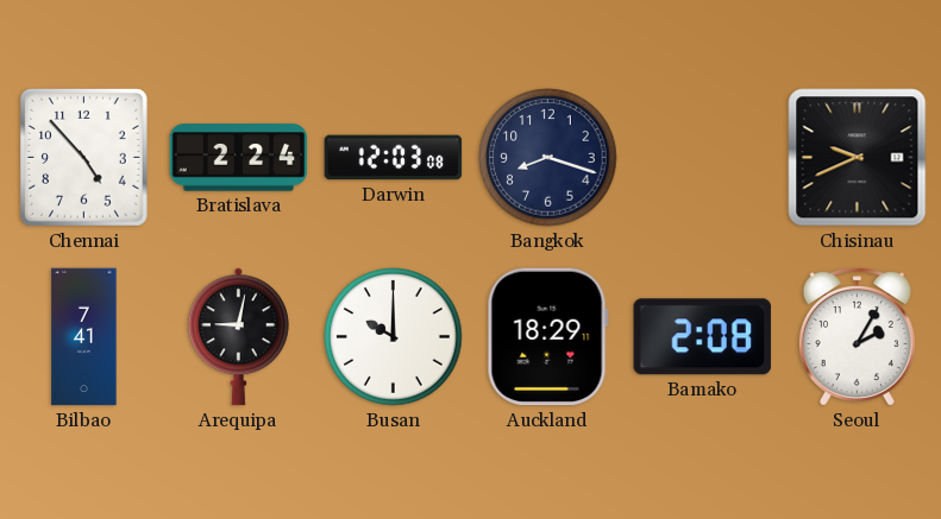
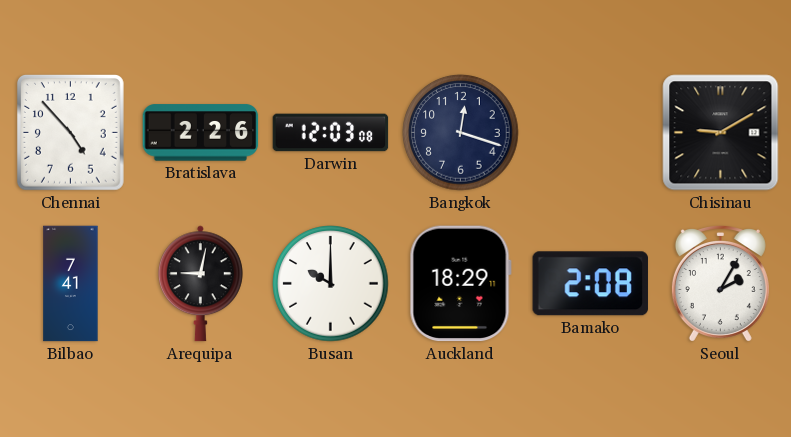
Bratislava: 2:24 -> 2:26 (201, 133)
Bangkok: 8:18 -> 12:18 (461, 133)
Chisinau: 9:41 -> 9:10 (721, 133)
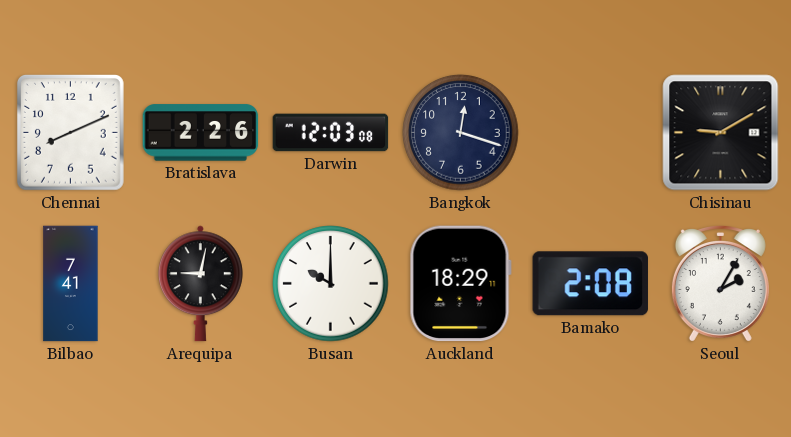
Chennai: 4:53 -> 8:11 (70, 132)
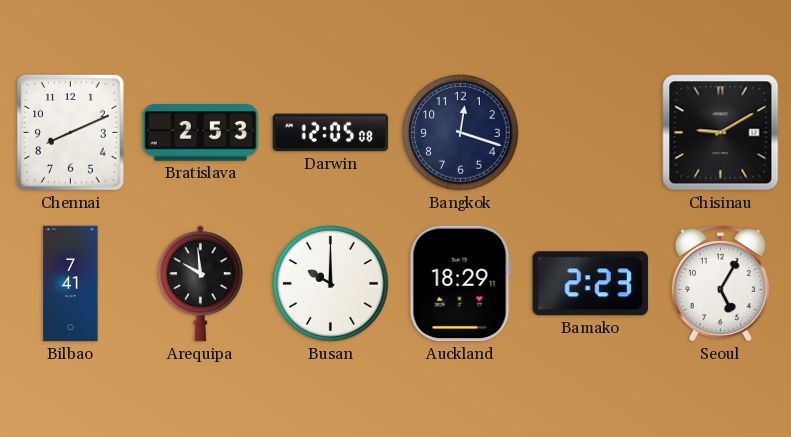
Bratislava: 2:26 -> 2:53 (201, 133)
Darwin: 12:03 -> 12:05 (331, 133)
Arequipa: 9:02 -> 9:59 (200, 284)
Bamako: 2:08 -> 2:23 (590, 284)
Seoul: 2:05 -> 5:05 (720, 284)
